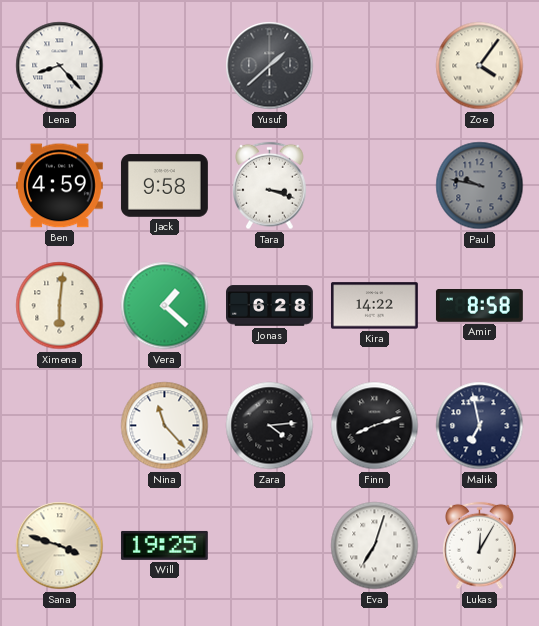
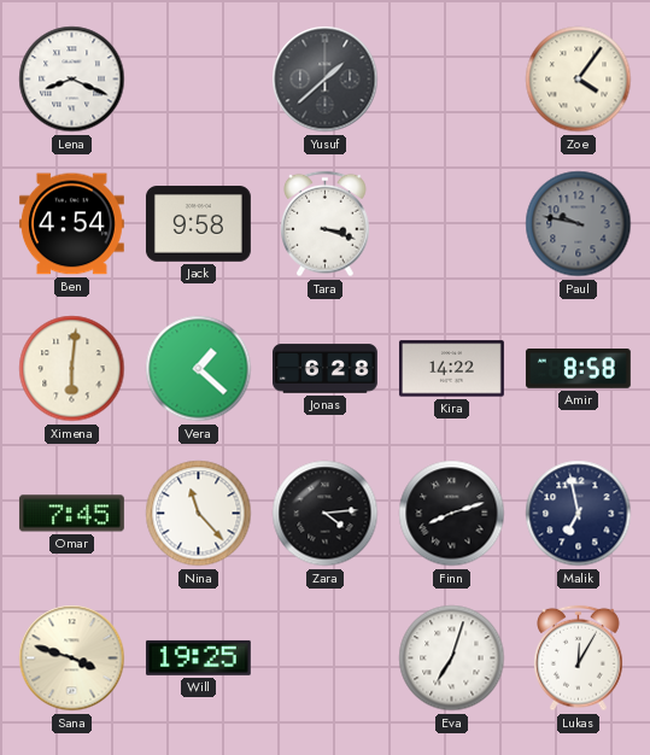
Lena: 8:23 -> 8:19 (72, 80)
Ben: 4:59 -> 4:54 (71, 224)
Omar: none -> 7:45 (71, 514)
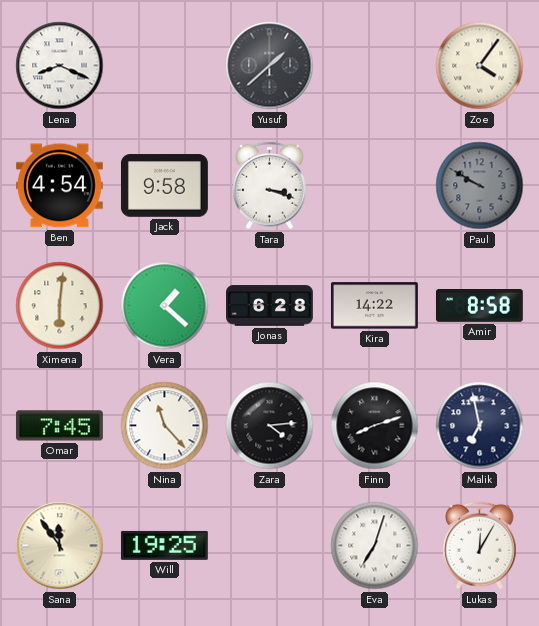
Paul: 9:47 -> 9:50 (480, 186)
Sana: 3:48 -> 11:54 (60, 546)
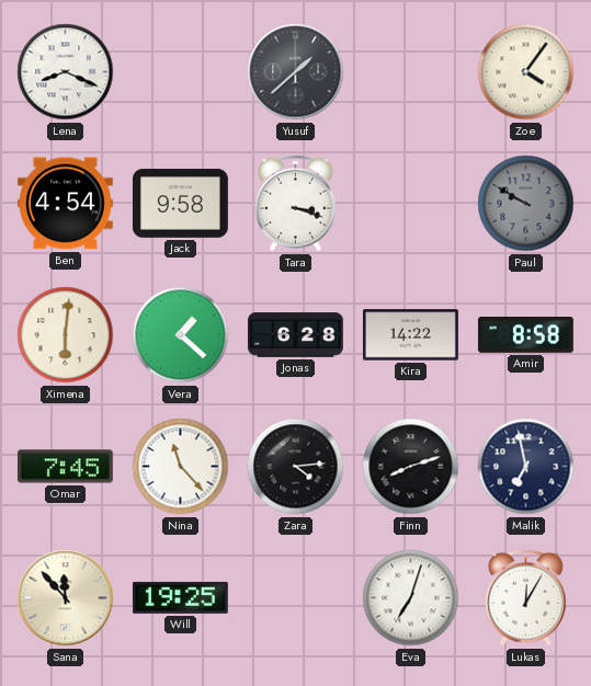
Sana: 11:54 -> 11:53 (66, 598)
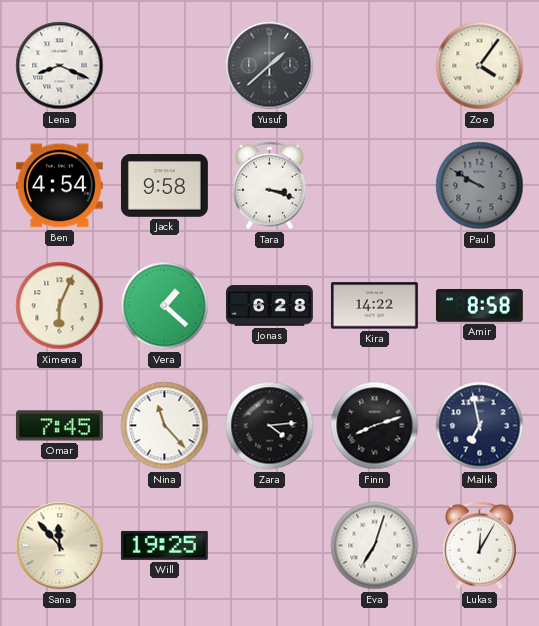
Ximena: 6:01 -> 6:04 (60, 306)
